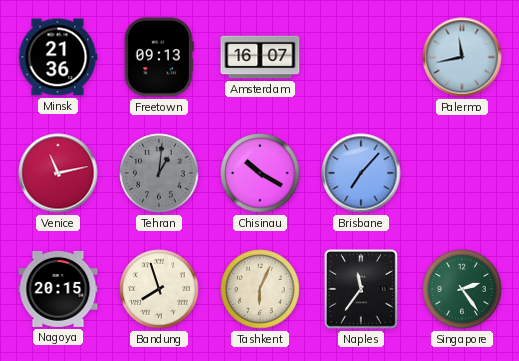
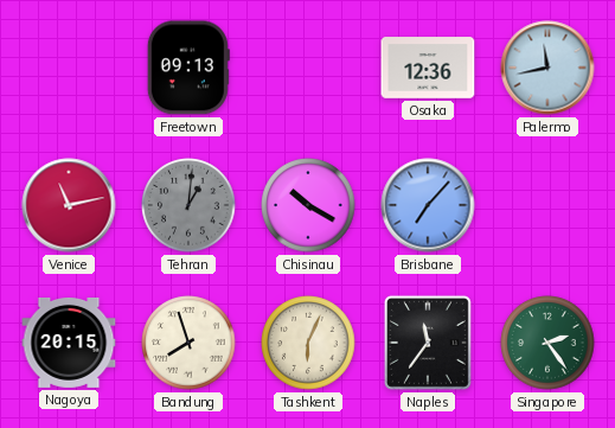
Minsk: 21:36 -> none (58, 57)
Amsterdam: 16:07 -> none (260, 57)
Osaka: none -> 12:36 (428, 68)
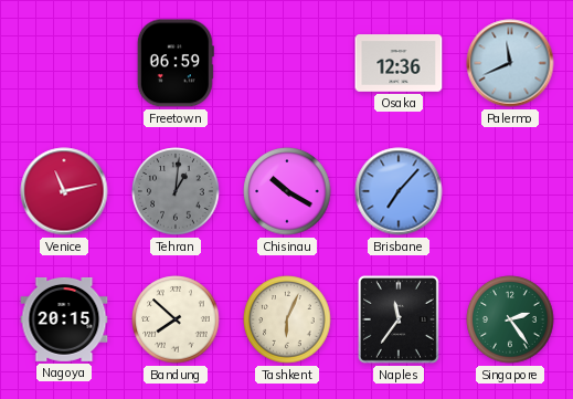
Freetown: 09:13 -> 06:59 (176, 63)
Palermo: 11:43 -> 11:41 (510, 63)
Bandung: 7:57 -> 7:52 (176, 319)
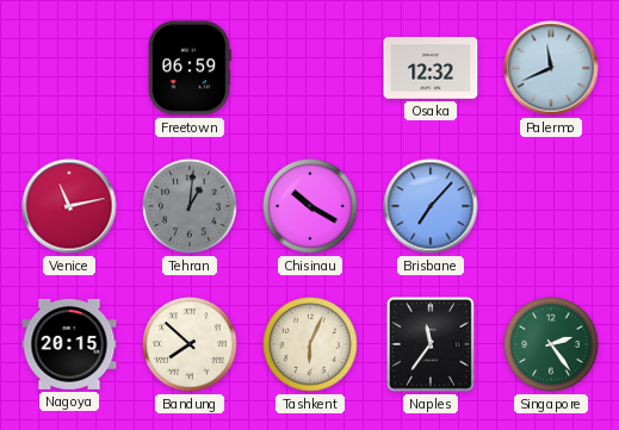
Osaka: 12:36 -> 12:32 (431, 68)
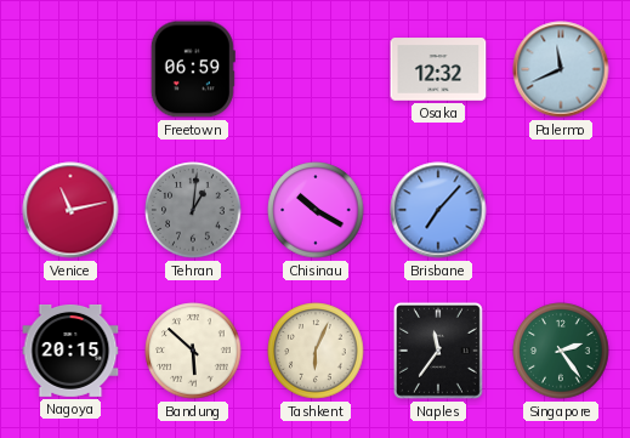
Bandung: 7:52 -> 5:52 (193, 351)
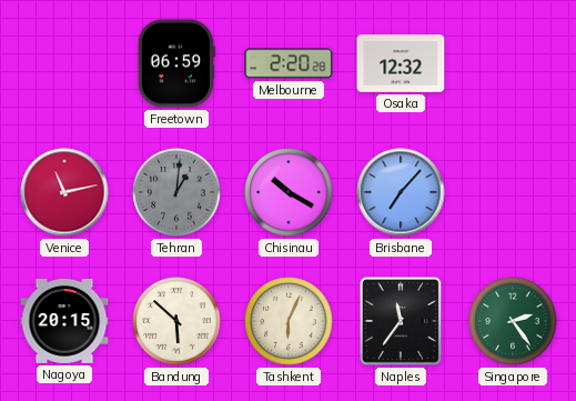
Melbourne: none -> 2:20 (289, 63)
Palermo: 11:41 -> none (561, 69)
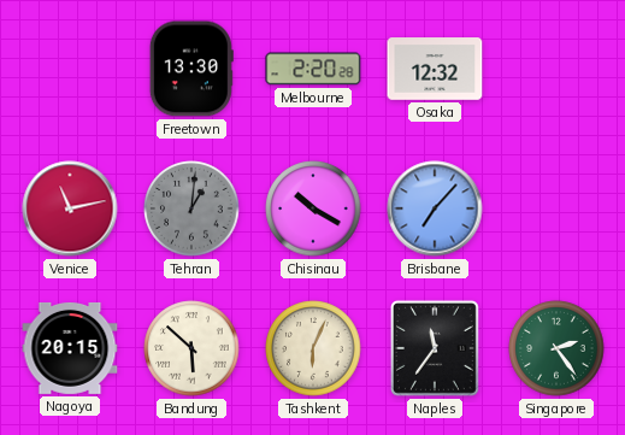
Freetown: 06:59 -> 13:30 (191, 69)
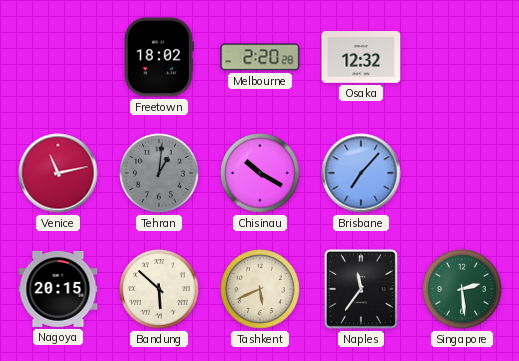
Freetown: 13:30 -> 18:02 (159, 57)
Tashkent: 6:04 -> 5:41 (260, 289)
Singapore: 2:24 -> 2:29 (462, 289)
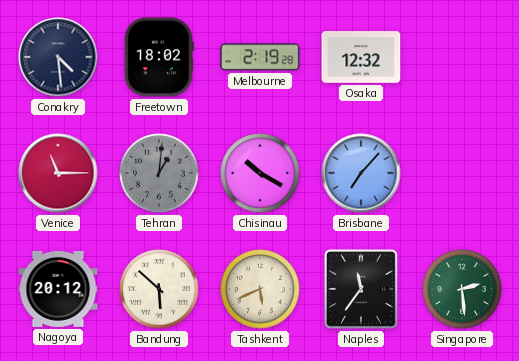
Conakry: none -> 4:29 (58, 57)
Melbourne: 2:20 -> 2:19 (260, 57)
Venice: 11:13 -> 11:15 (58, 173)
Nagoya: 20:15 -> 20:12 (58, 289)
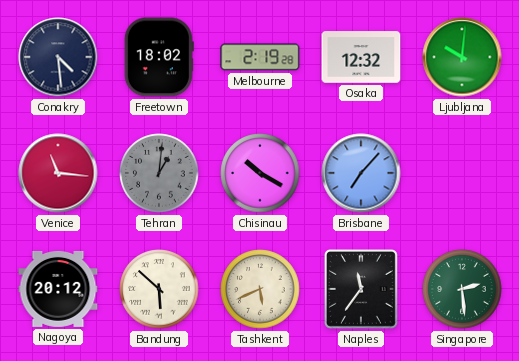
Ljubljana: none -> 10:01 (462, 57)
Venice: 11:15 -> 11:16 (58, 173)
